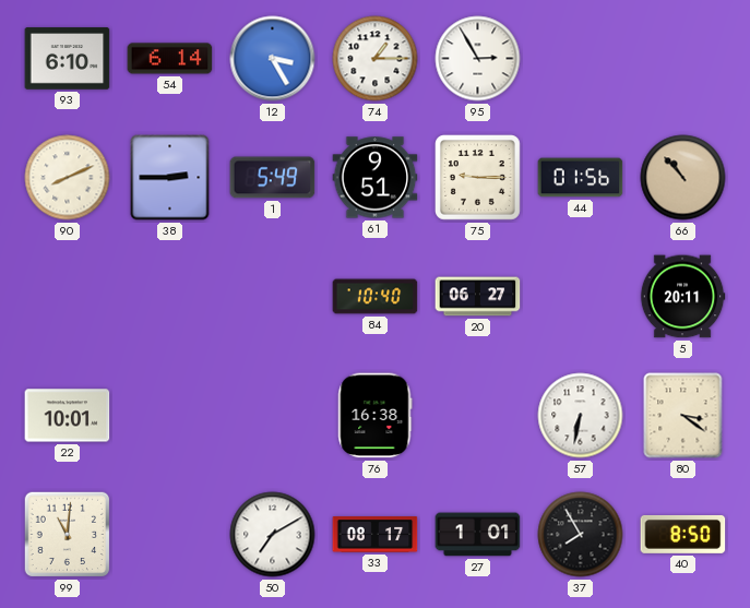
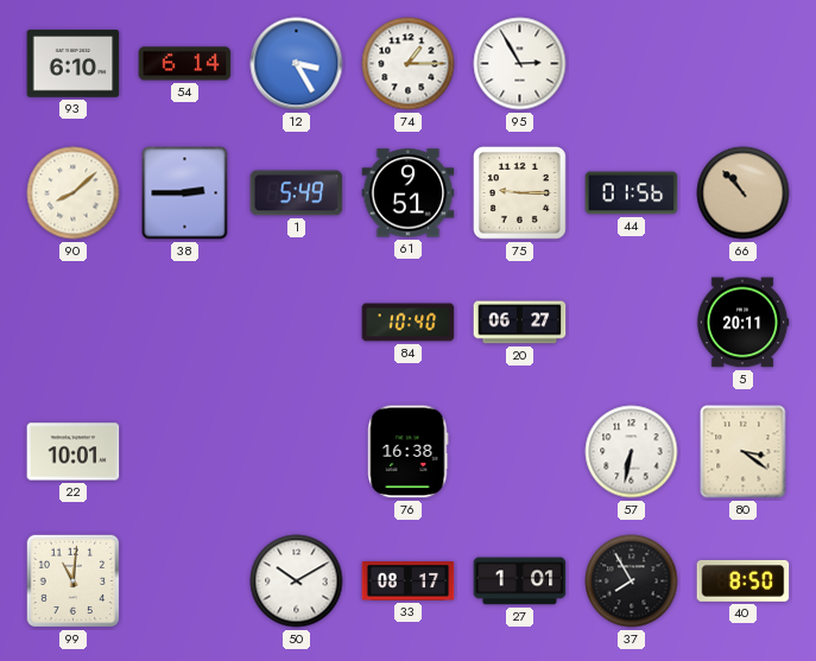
90: 8:11 -> 8:08 (74, 193)
50: 7:10 -> 10:10 (297, 581)
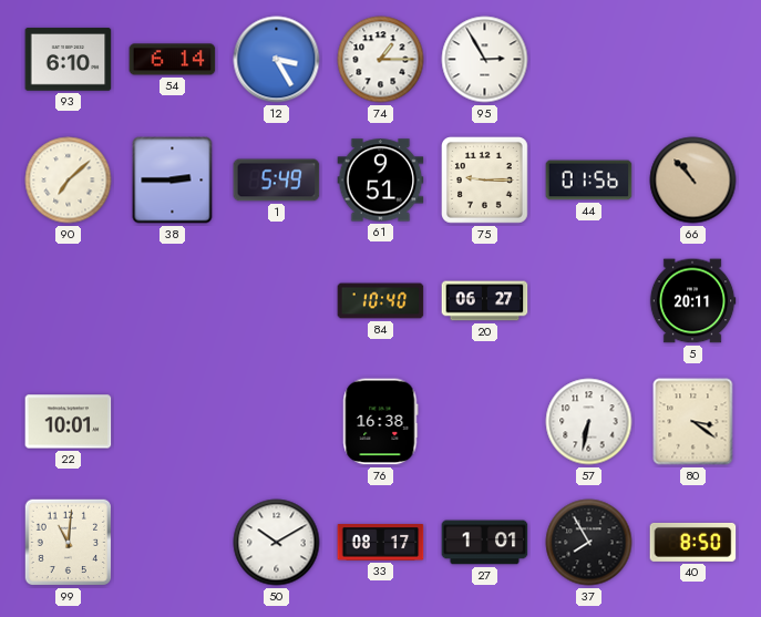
90: 8:08 -> 7:08 (69, 181)
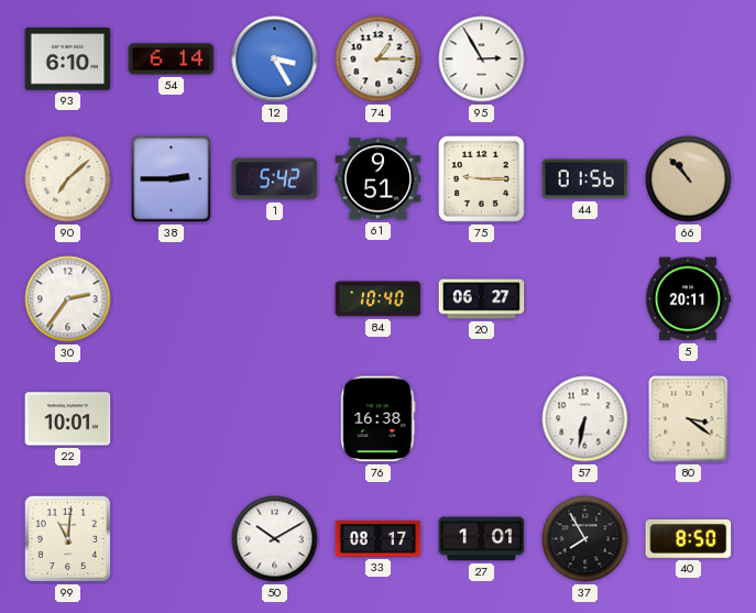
1: 5:49 -> 5:42 (275, 179)
30: none -> 2:36 (68, 299)
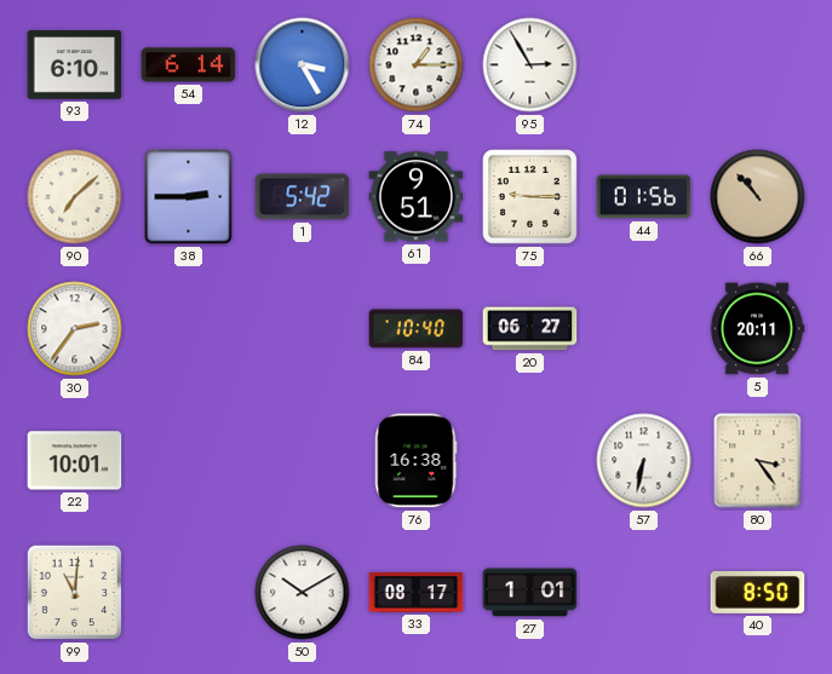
80: 3:21 -> 3:24 (758, 461)
37: 7:55 -> none (585, 539)
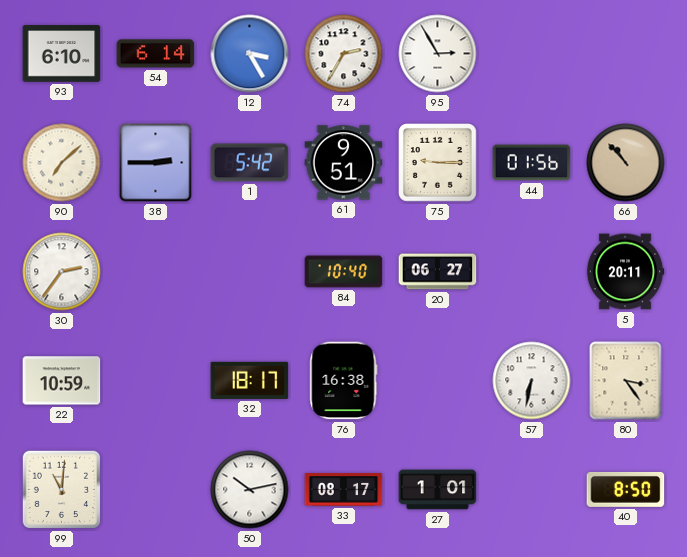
74: 1:15 -> 2:35 (344, 54)
22: 10:01 -> 10:59 (62, 381)
32: none -> 18:17 (250, 380)
50: 10:10 -> 10:13 (250, 490)
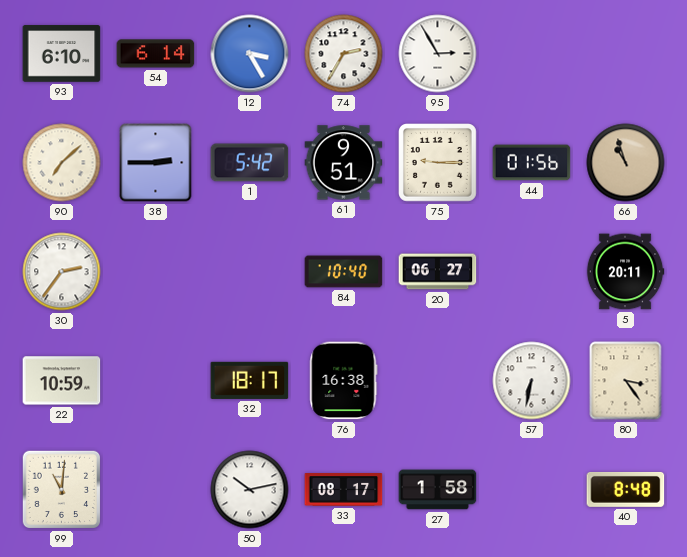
66: 10:53 -> 10:57 (626, 163)
27: 1:01 -> 1:58 (438, 490)
40: 8:50 -> 8:48 (626, 489)
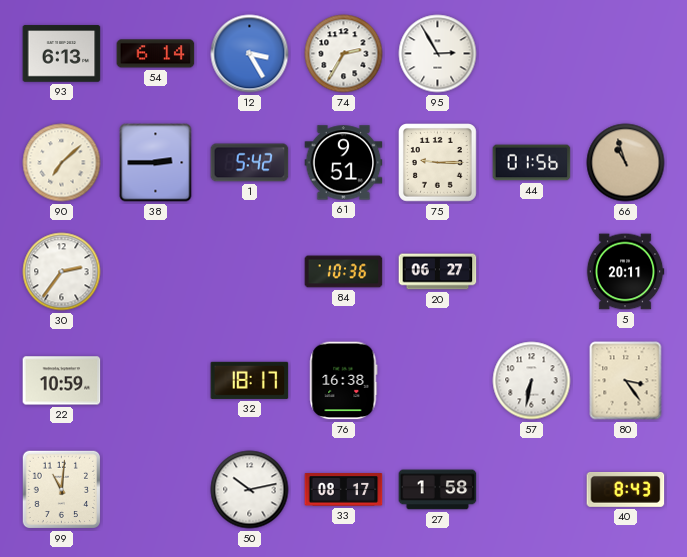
93: 6:10 -> 6:13 (62, 54)
84: 10:40 -> 10:36 (344, 272)
40: 8:48 -> 8:43 (626, 489)
